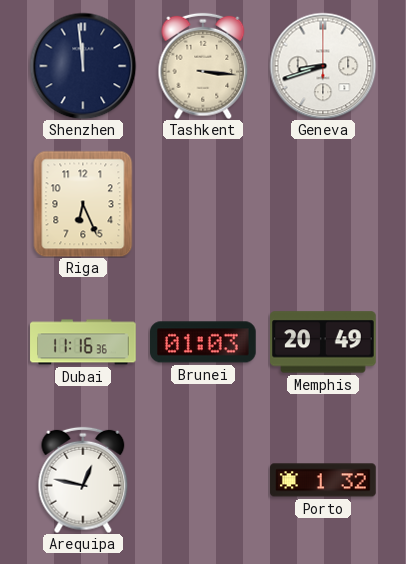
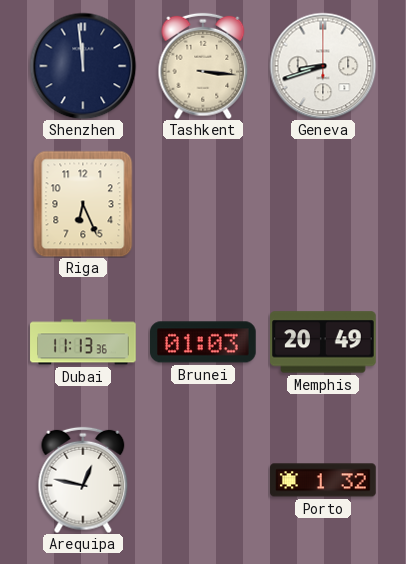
Dubai: 11:16 -> 11:13 (83, 342)
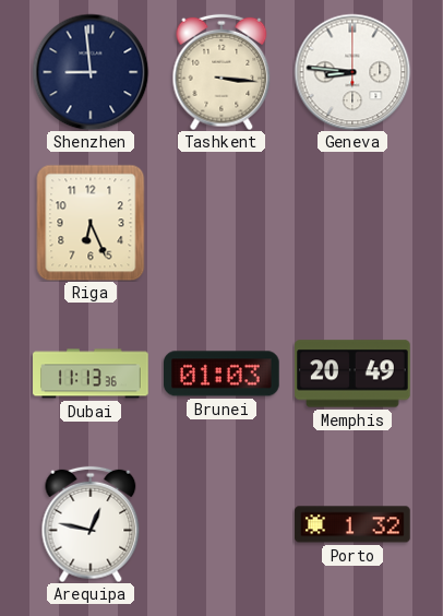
Shenzhen: 11:59 -> 8:59 (91, 72)
Geneva: 8:42 -> 8:46 (352, 72)
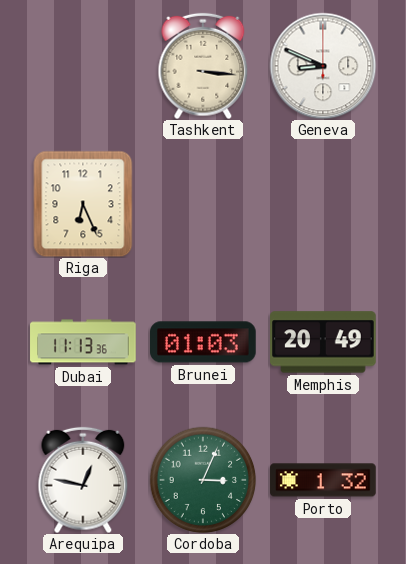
Shenzhen: 8:59 -> none (91, 72)
Geneva: 8:46 -> 8:49 (323, 66)
Cordoba: none -> 3:04 (203, 480)
